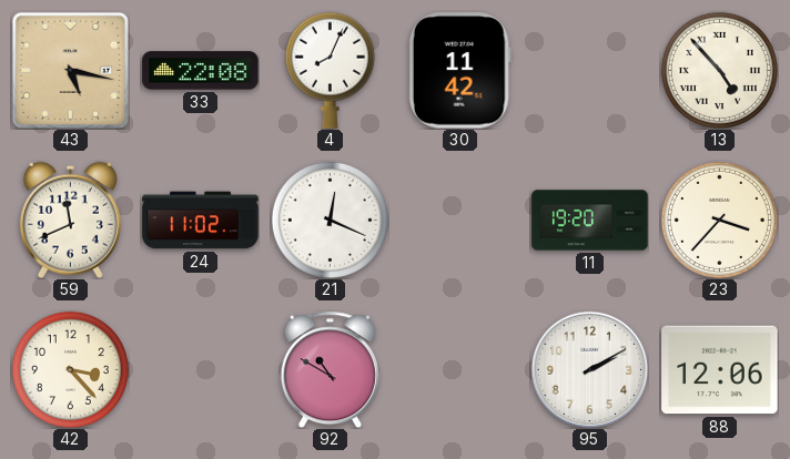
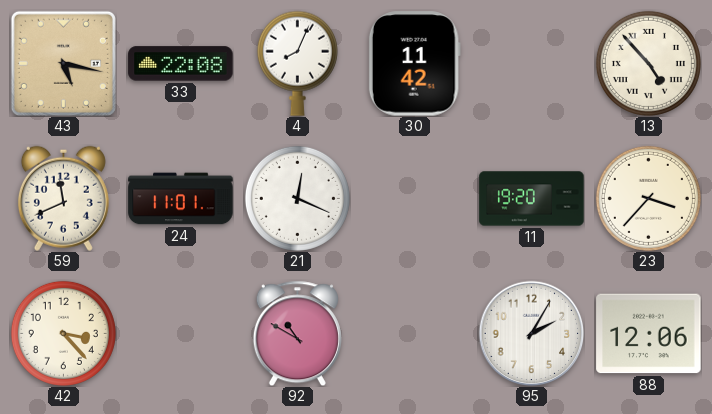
24: 11:02 -> 11:01 (181, 199)
95: 2:10 -> 2:05 (531, 333)
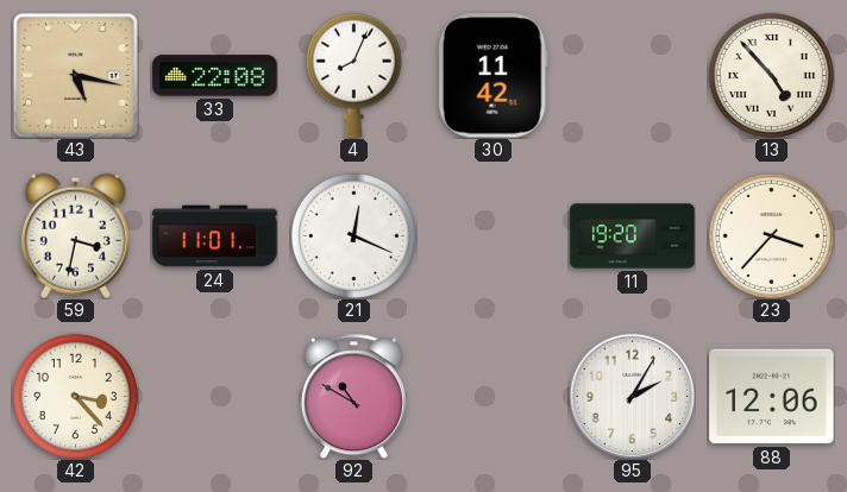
59: 11:41 -> 3:32 (75, 235)
